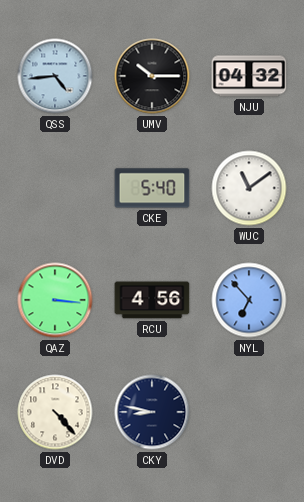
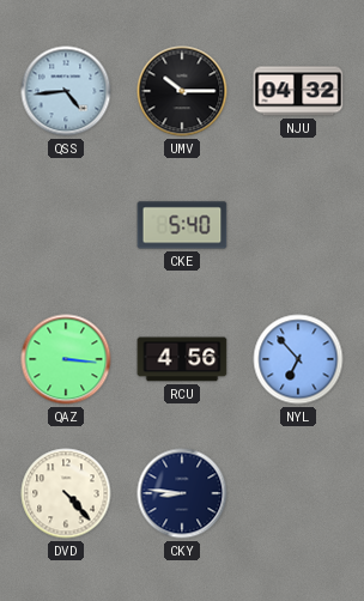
WUC: 11:09 -> none (249, 188)
CKY: 8:47 -> 8:46 (182, 493)
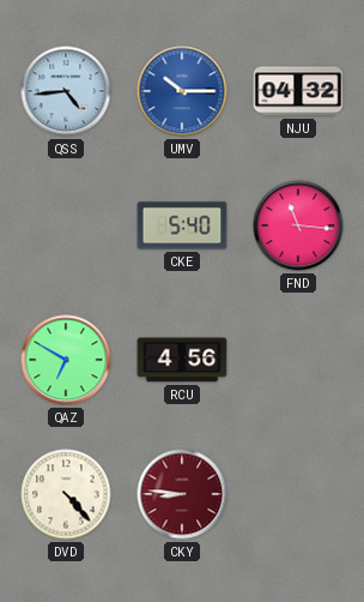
UMV dial: black -> blue (182, 91)
FND: none -> 11:16 (298, 225)
QAZ: 3:16 -> 6:50 (66, 360)
NYL: 6:53 -> none (298, 359)
CKY dial: navy -> burgundy (182, 494)
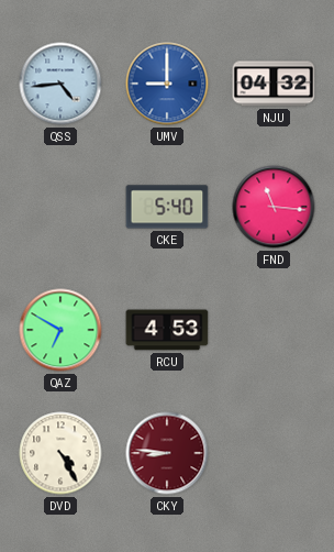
UMV: 10:15 -> 9:00 (167, 84)
RCU: 4:56 -> 4:53 (167, 330)
DVD: 4:23 -> 4:25 (60, 453)
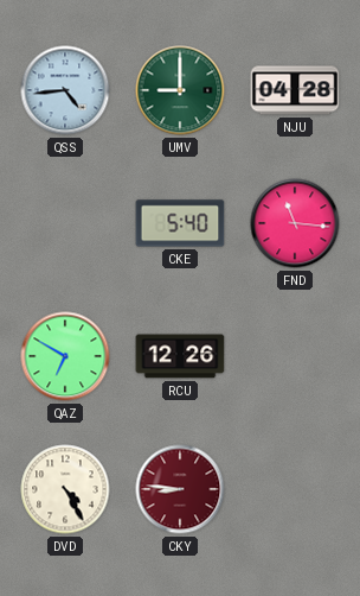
UMV dial: blue -> green (180, 90)
NJU: 04:32 -> 04:28 (295, 90)
RCU: 4:53 -> 12:26 (180, 356)
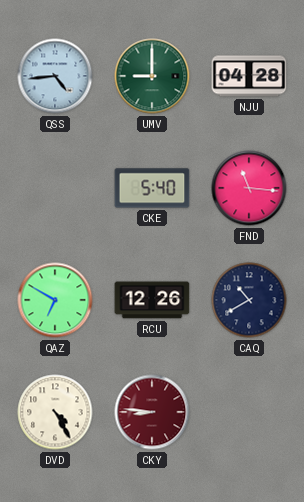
CAQ: none -> 10:40 (249, 300)
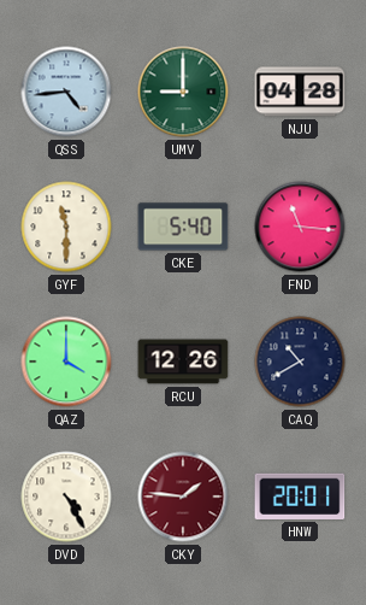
GYF: none -> 11:30 (66, 227)
QAZ: 6:50 -> 4:00 (66, 362)
CKY: 8:46 -> 1:46 (183, 497)
HNW: none -> 20:01 (300, 497)
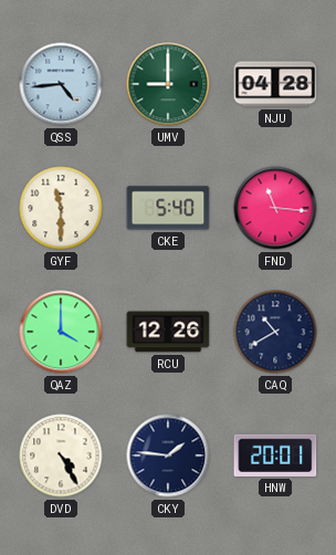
CKY dial: burgundy -> navy (168, 455)
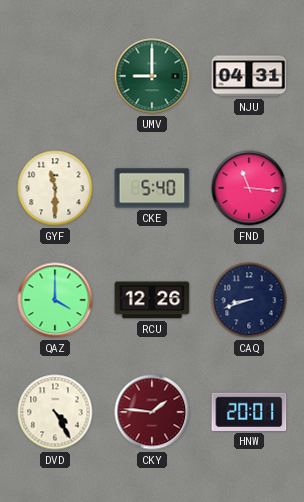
QSS: 4:44 -> none (61, 84)
NJU: 04:28 -> 04:31 (249, 76)
CAQ: 10:40 -> 8:42 (249, 300)
CKY dial: navy -> burgundy (152, 412)
